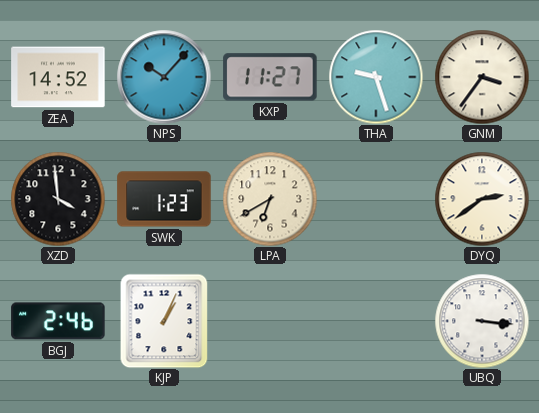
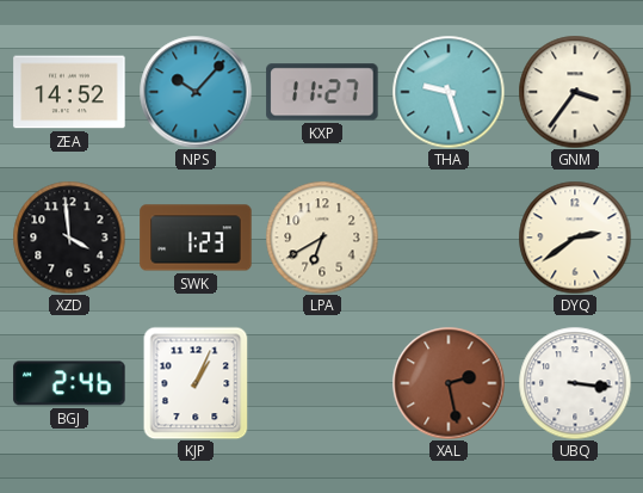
XAL: none -> 2:28 (449, 383)
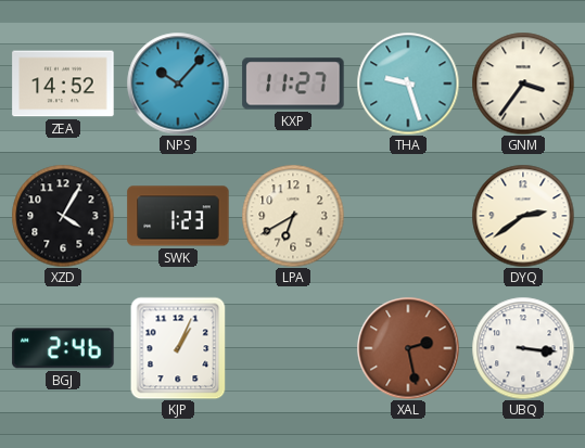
XZD: 3:59 -> 4:05 (63, 216)
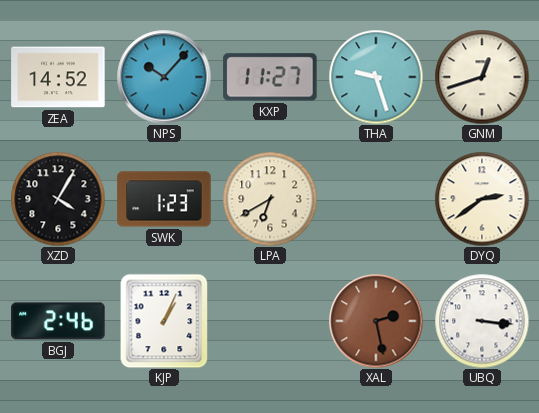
GNM: 3:36 -> 12:42 (482, 77)
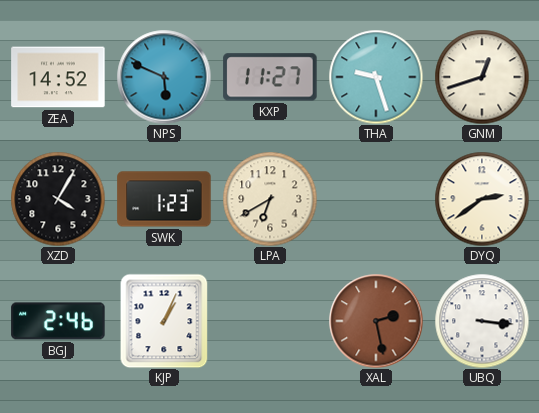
NPS: 10:07 -> 5:49 (164, 77)
